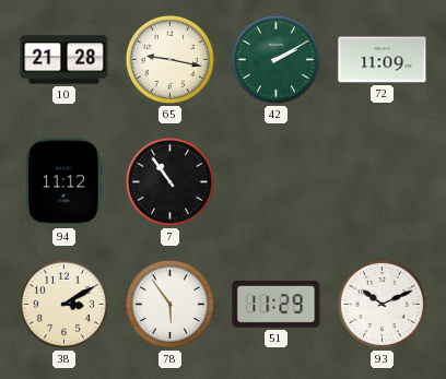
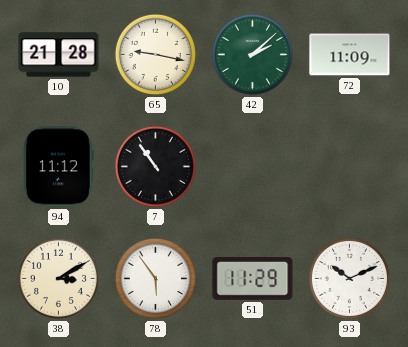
42: 2:10 -> 2:08 (252, 54)
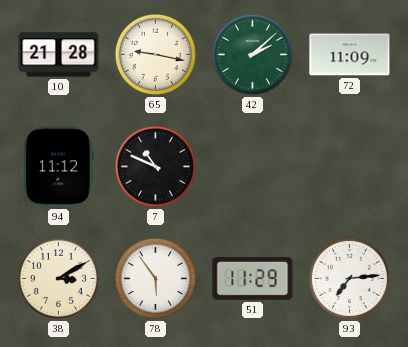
7: 10:54 -> 10:49 (155, 166)
93: 10:11 -> 7:14 (349, 278)
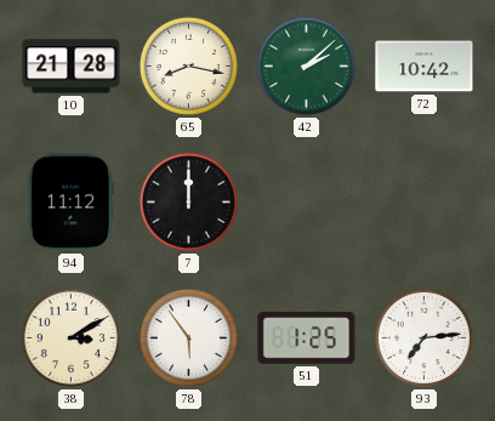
65: 9:17 -> 8:17 (188, 66)
72: 11:09 -> 10:42 (425, 67)
7: 10:49 -> 12:00 (188, 201)
51: 11:29 -> 1:25 (307, 338)
